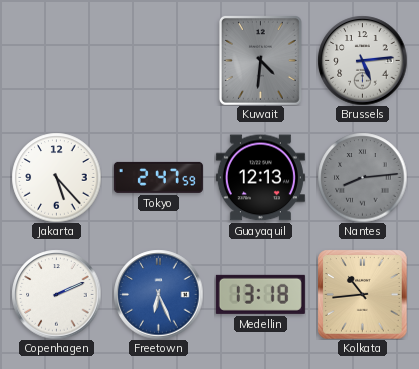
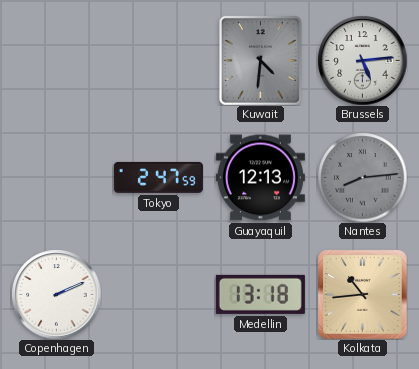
Jakarta: 5:23 -> none (56, 177)
Freetown: 6:26 -> none (158, 294)
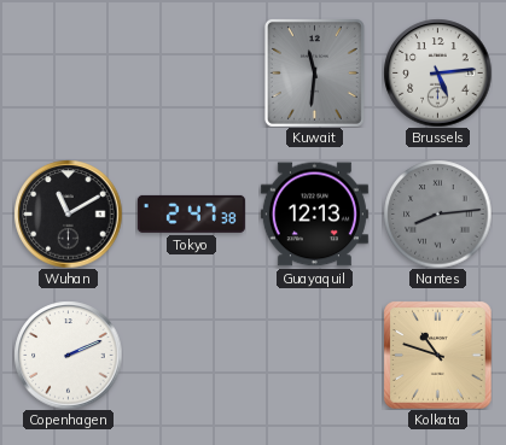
Kuwait: 4:31 -> 11:31 (314, 72)
Wuhan: none -> 11:10 (68, 213)
Tokyo: 2:47:59 -> 2:47:38 (191, 213)
Medellin: 13:18 -> none (260, 294)
Kolkata: 10:44 -> 10:48 (437, 355)
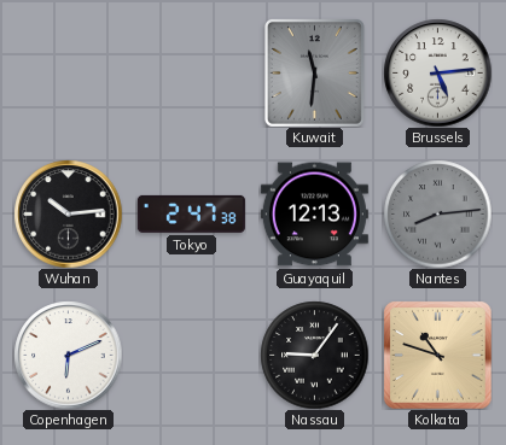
Wuhan: 11:10 -> 10:14 (68, 213)
Copenhagen: 2:11 -> 6:11 (68, 355)
Nassau: none -> 9:06 (314, 355)
